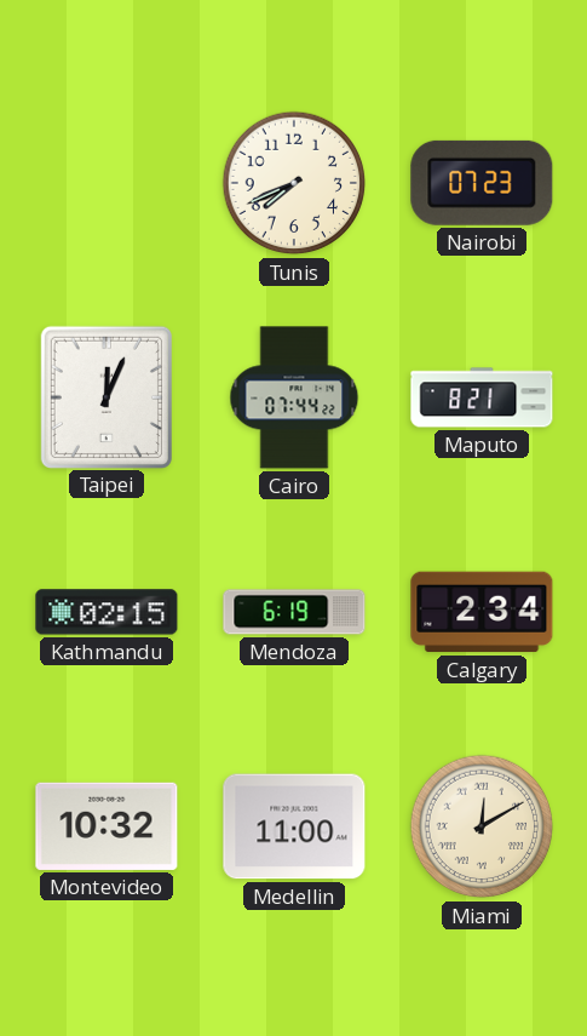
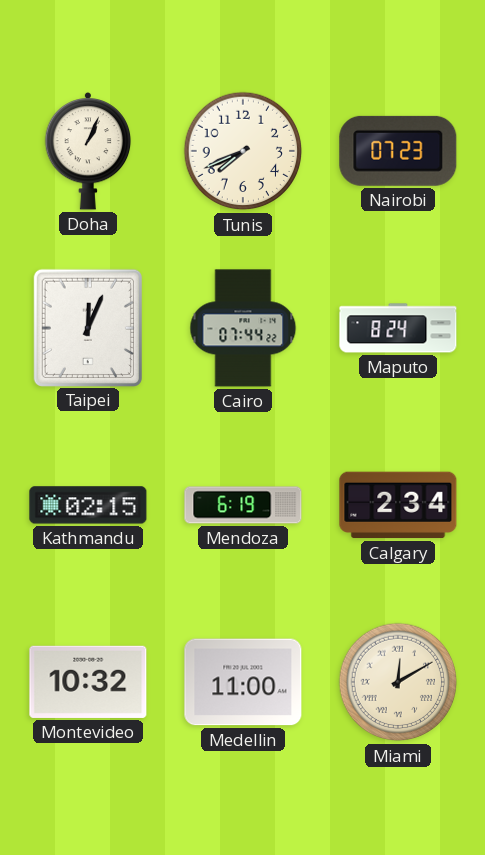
Doha: none -> 1:04 (88, 151)
Maputo: 8:21 -> 8:24 (398, 328)
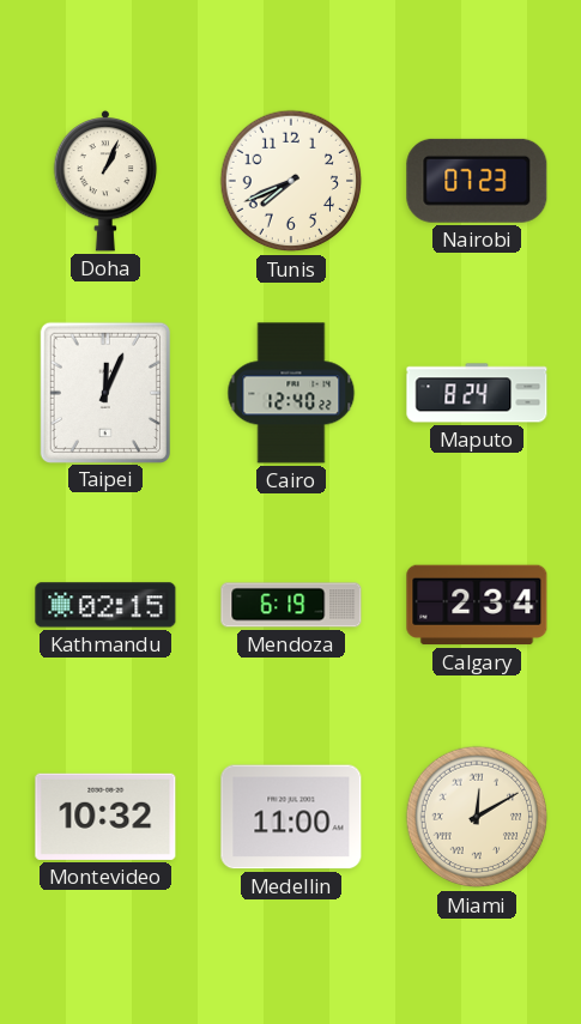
Cairo: 07:44 -> 12:40 (291, 393)
